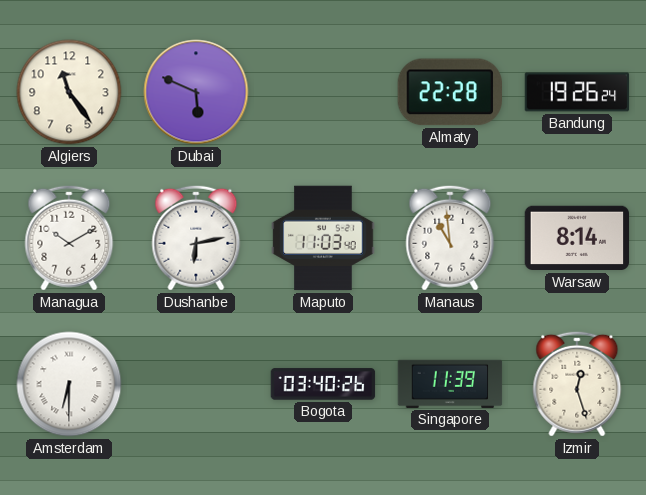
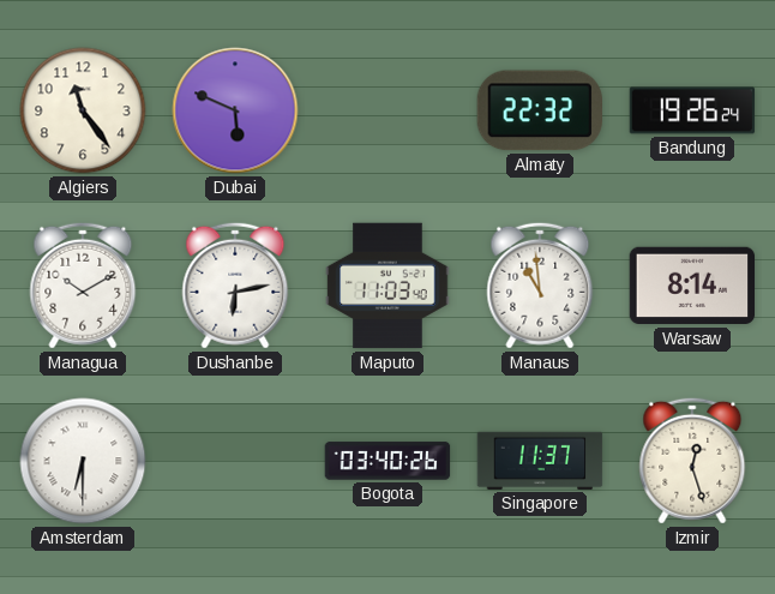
Almaty: 22:28 -> 22:32 (539, 110)
Singapore: 11:39 -> 11:37 (540, 461)
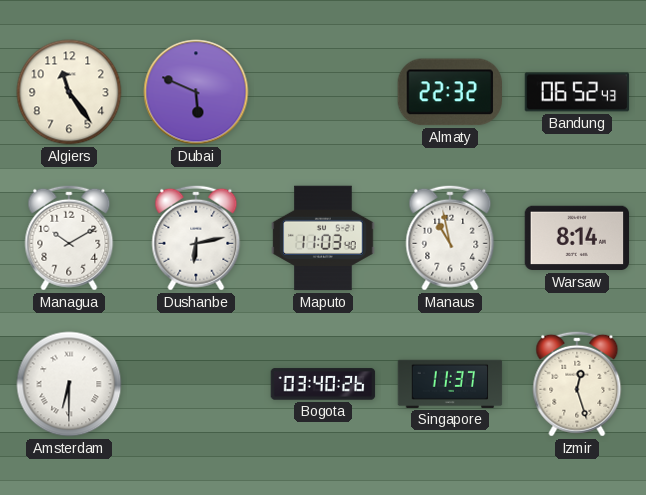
Bandung: 19:26 -> 06:52 (577, 92)
Manaus: 10:59 -> 10:58 (450, 238)
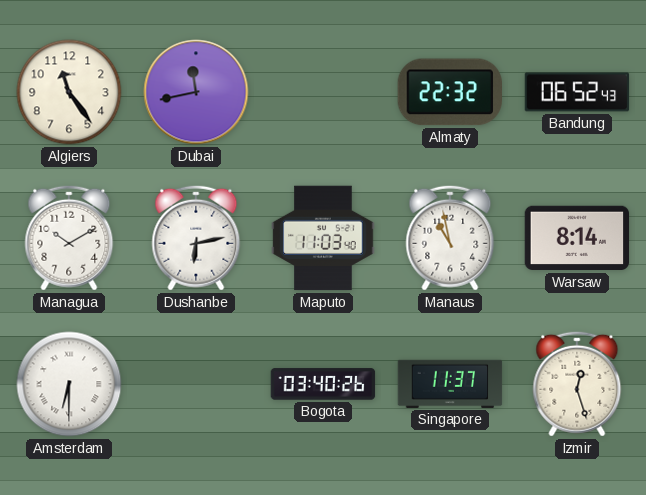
Dubai: 5:49 -> 11:43 (196, 92)
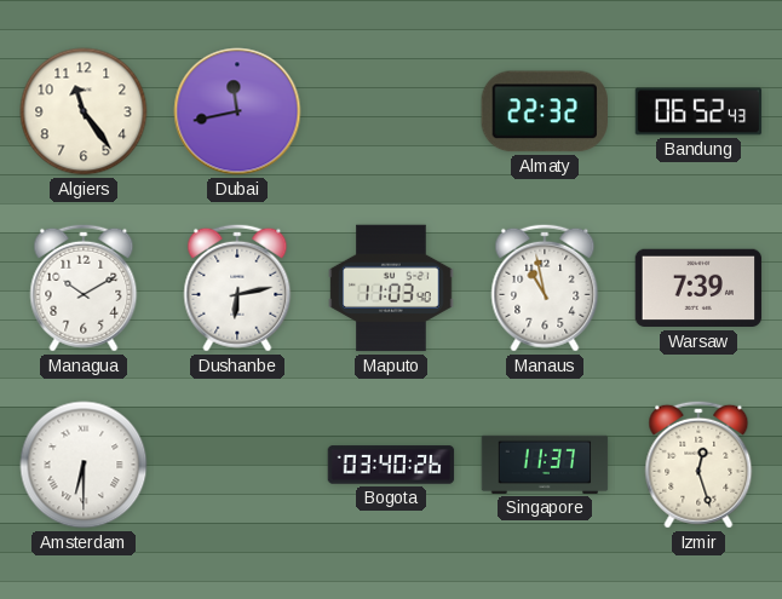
Warsaw: 8:14 -> 7:39 (698, 288)
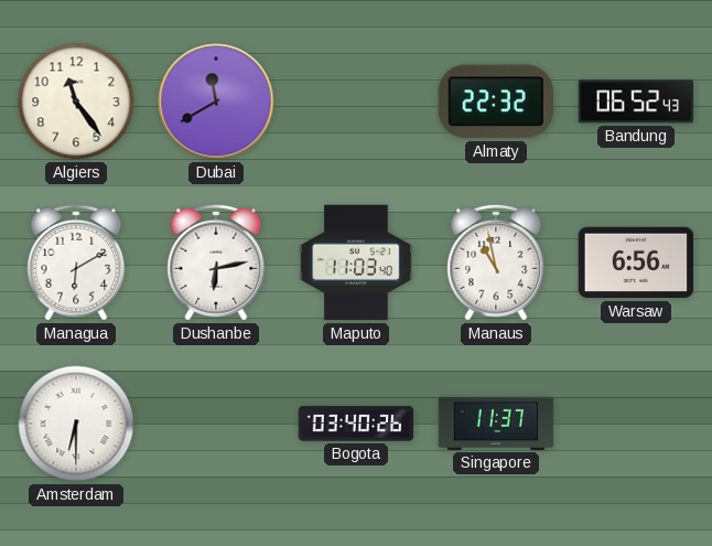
Dubai: 11:43 -> 11:40 (216, 101)
Managua: 10:10 -> 6:10 (76, 263)
Warsaw: 7:39 -> 6:56 (636, 263)
Izmir: 12:27 -> none (698, 465)
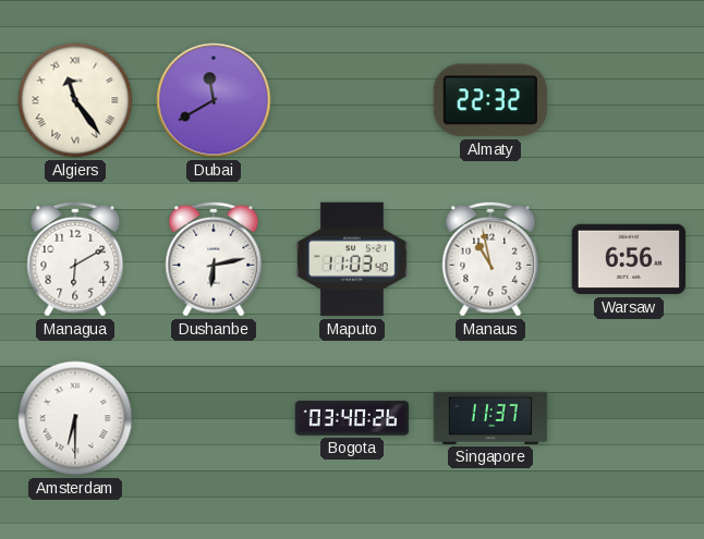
Algiers numerals: Arabic -> Roman (75, 100)
Bandung: 06:52 -> none (636, 101)
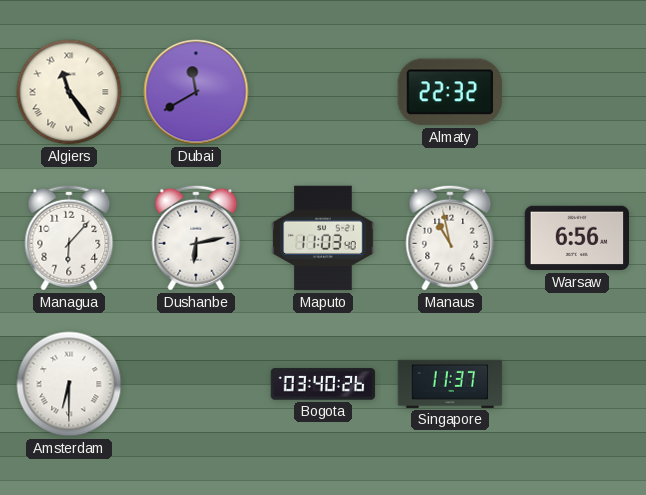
Managua: 6:10 -> 6:07 (69, 238)
